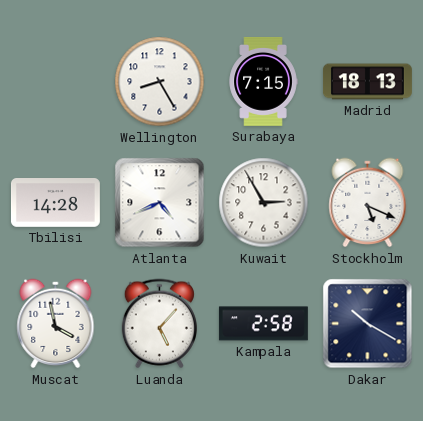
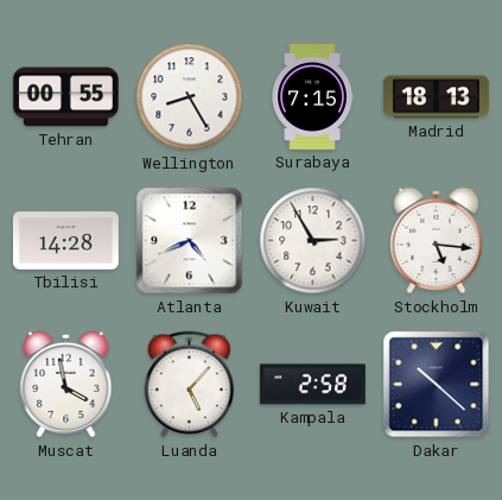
Tehran: none -> 00:55 (65, 97)
Stockholm: 5:19 -> 5:16 (437, 241)
Dakar: 10:20 -> 10:22 (437, 385)
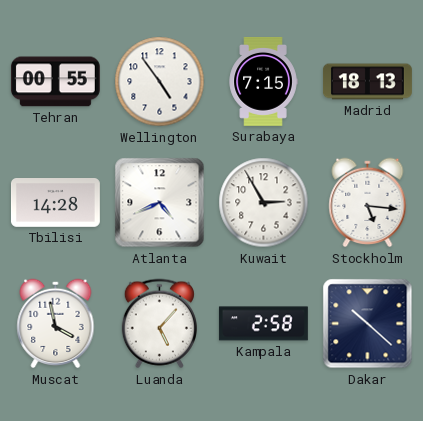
Wellington: 8:25 -> 4:54 (160, 82)
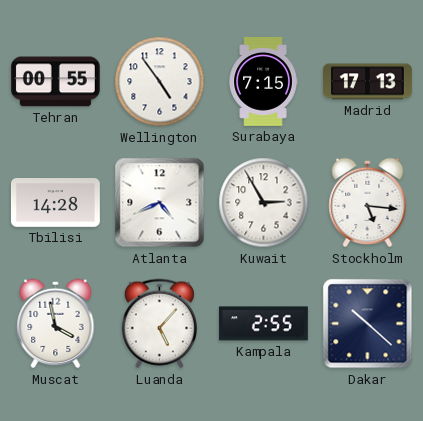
Madrid: 18:13 -> 17:13 (367, 82)
Kampala: 2:58 -> 2:55 (263, 324)
